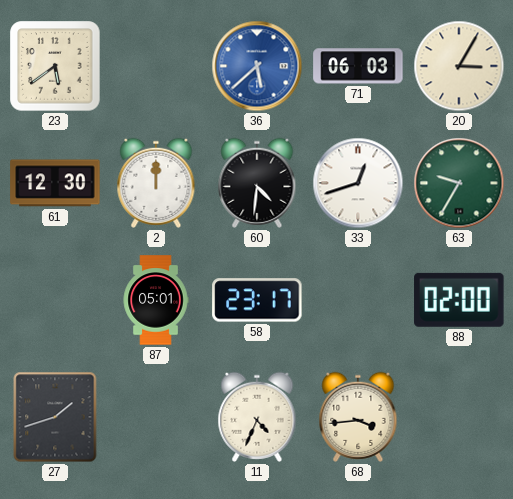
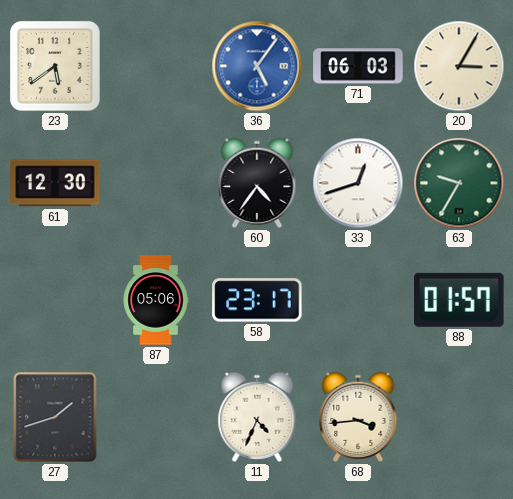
36: 5:38 -> 5:06 (257, 66)
2: 12:00 -> none (156, 183)
60: 4:31 -> 4:36 (257, 183)
87: 05:01 -> 05:06 (156, 300)
88: 02:00 -> 01:57 (459, 300)
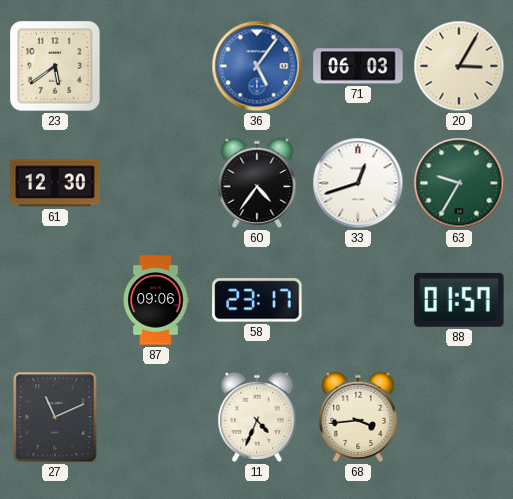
87: 05:06 -> 09:06 (156, 300)
27: 1:42 -> 11:11 (55, 417)
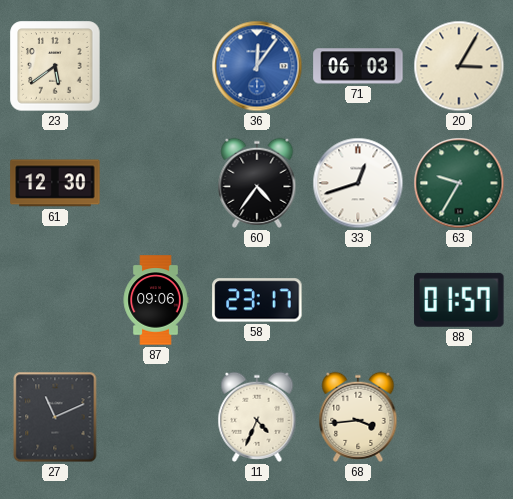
36: 5:06 -> 12:06 (257, 66)
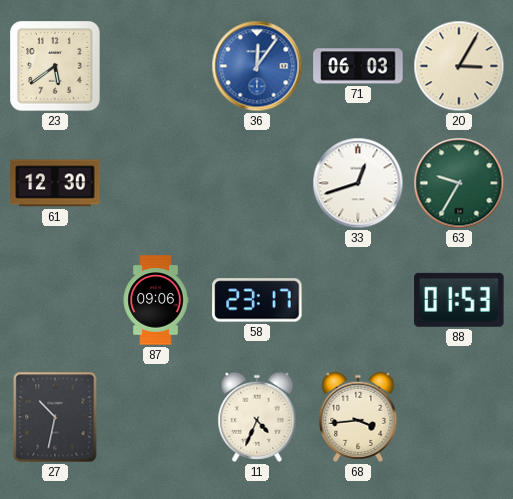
60: 4:36 -> none (257, 183)
88: 01:57 -> 01:53 (459, 300)
27: 11:11 -> 10:32 (55, 417)
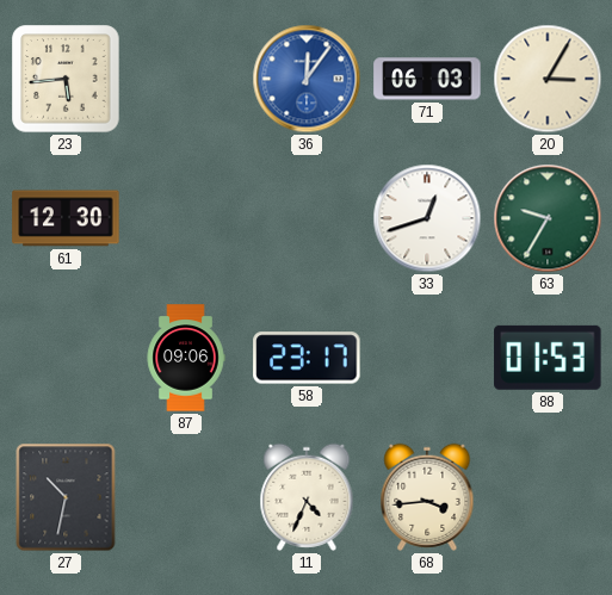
23: 5:39 -> 5:44 (66, 79)
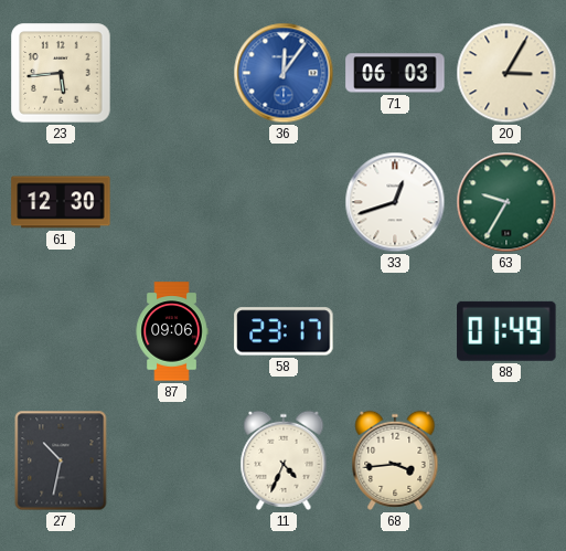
88: 01:53 -> 01:49 (506, 331)
